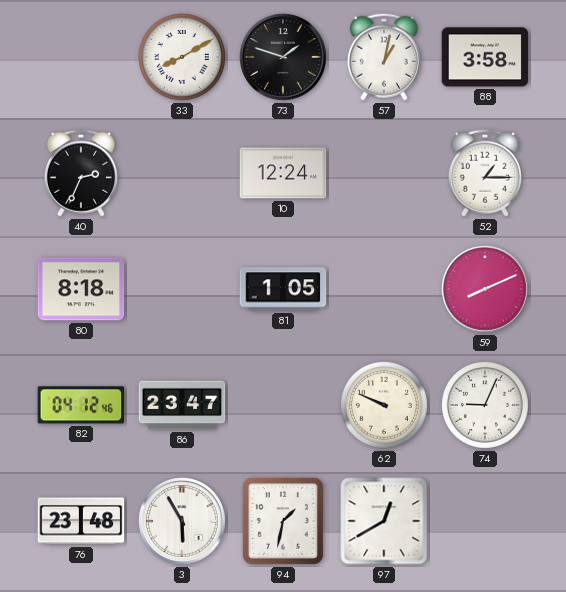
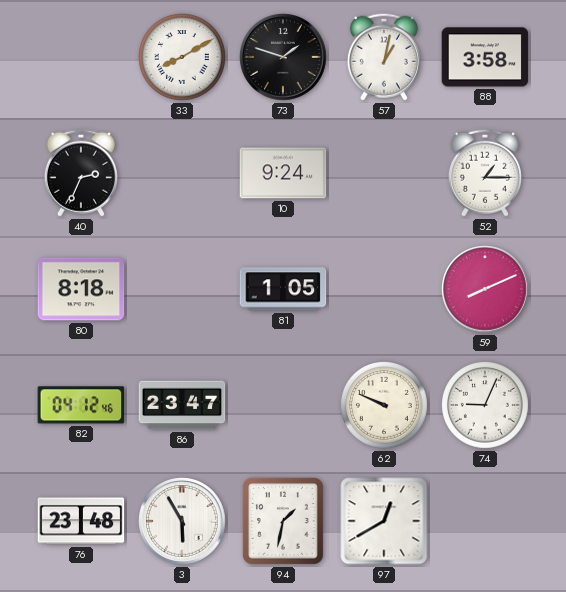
10: 12:24 -> 9:24 (283, 173)
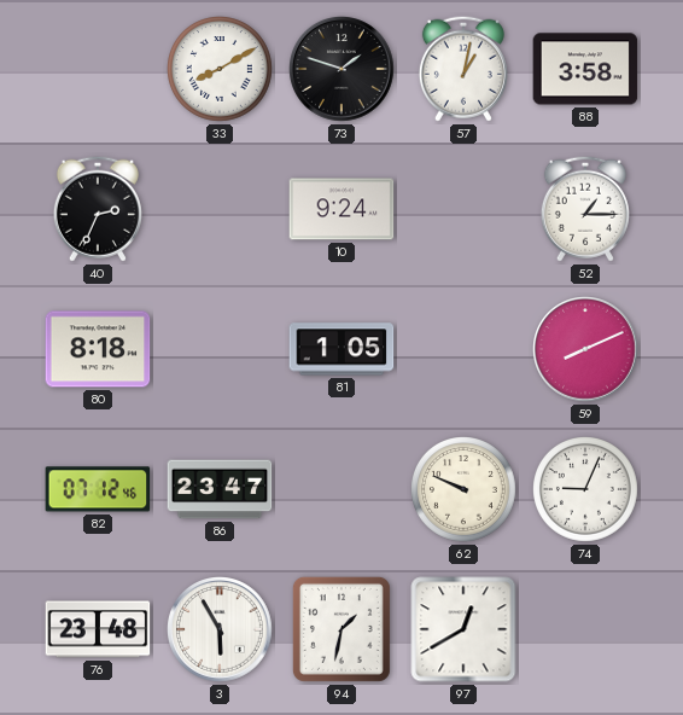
82: 04:12 -> 07:12 (98, 489)
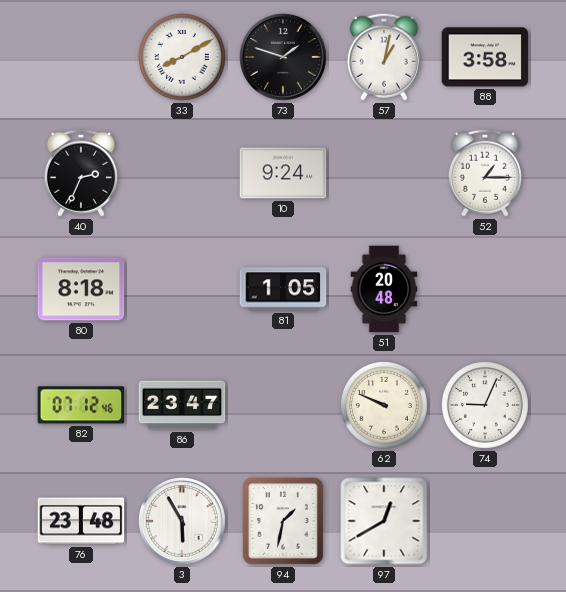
51: none -> 20:48 (384, 289)
59: 8:11 -> none (585, 349)
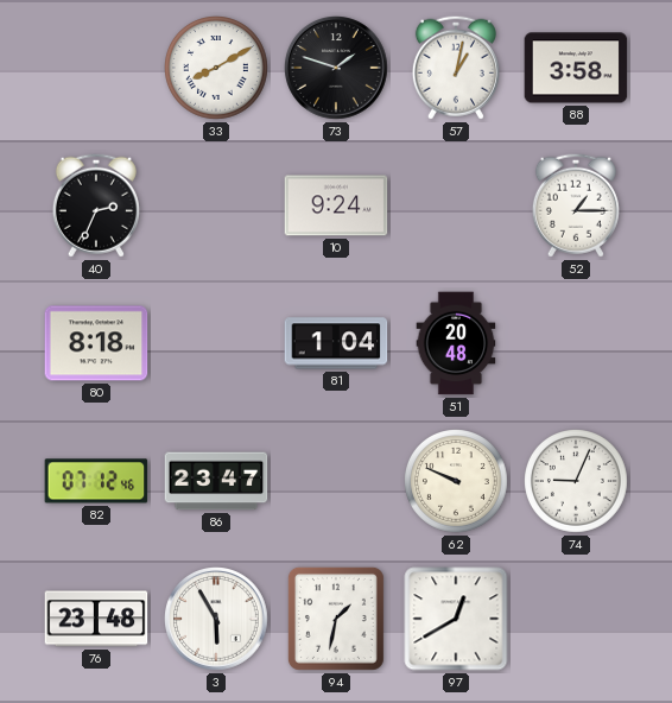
81: 1:05 -> 1:04 (336, 343)
